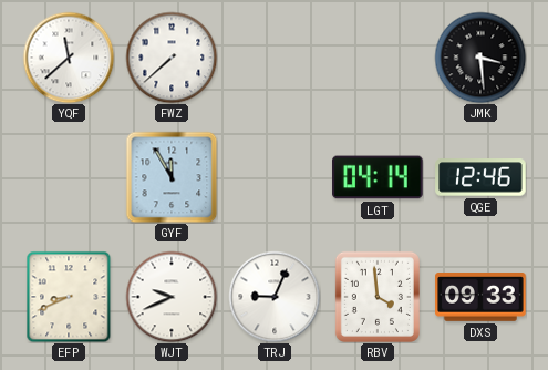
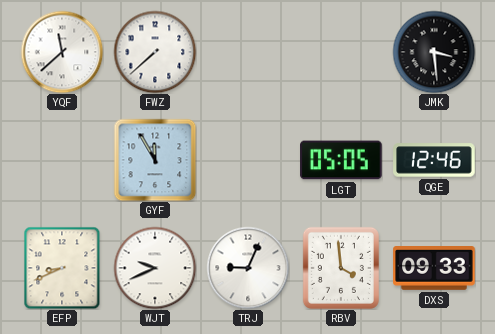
LGT: 04:14 -> 05:05 (341, 160)
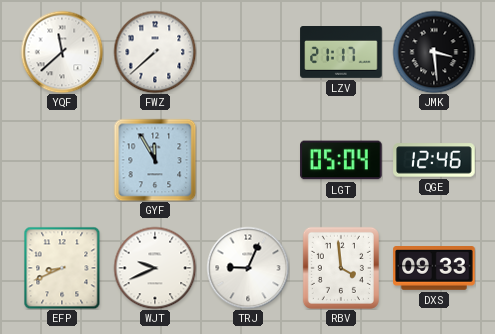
LZV: none -> 21:17 (341, 53)
LGT: 05:05 -> 05:04 (341, 160)
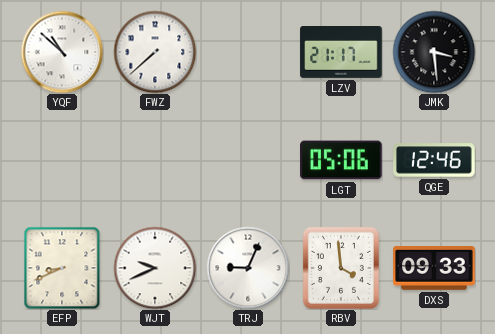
YQF: 11:38 -> 10:52 (62, 52)
GYF: 11:55 -> none (155, 160)
LGT: 05:04 -> 05:06 (341, 160)
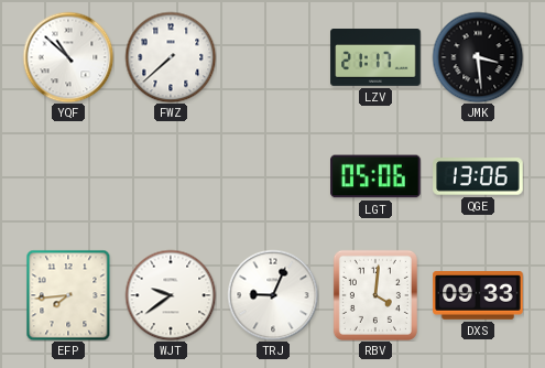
QGE: 12:46 -> 13:06 (478, 176)
EFP: 8:41 -> 7:44 (68, 295)
WJT: 9:41 -> 9:39 (171, 295)
RBV: 3:59 -> 4:01 (375, 295)
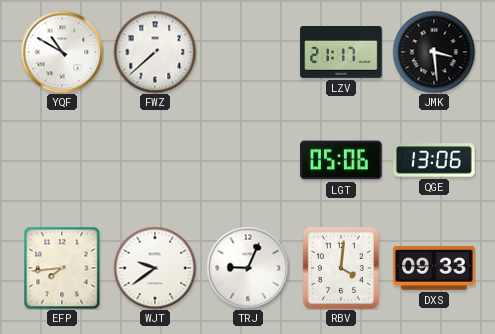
YQF: 10:52 -> 10:50 (62, 52)
